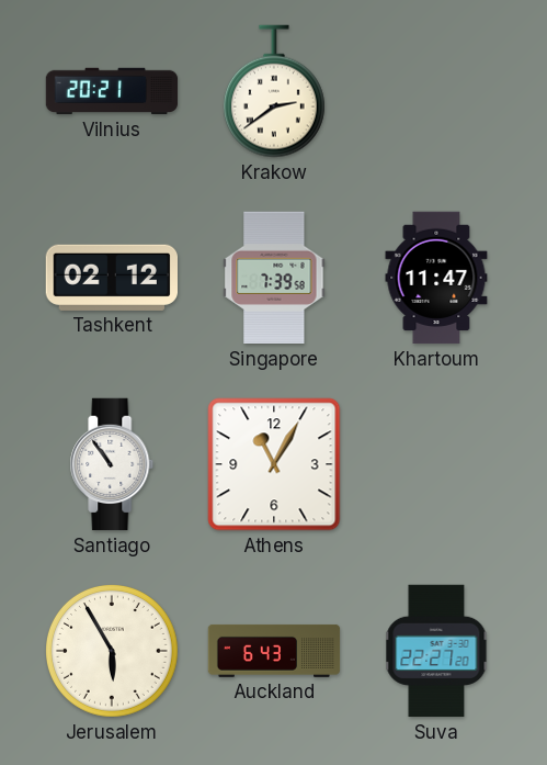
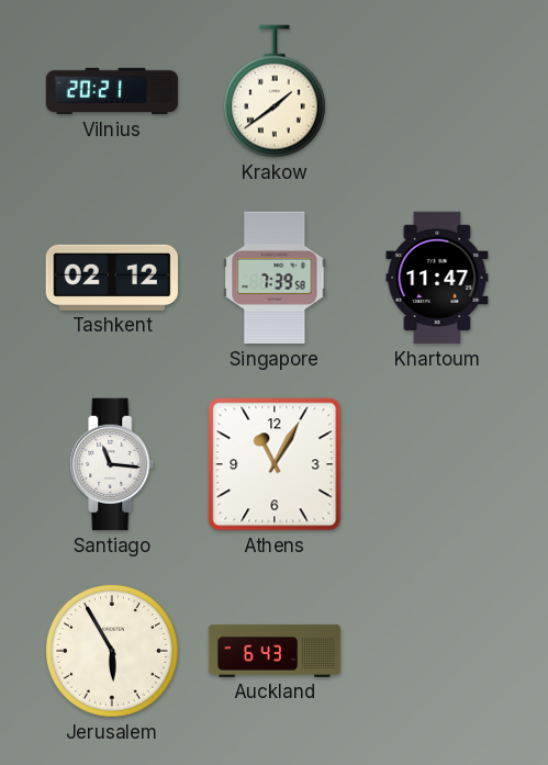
Krakow: 2:39 -> 1:39 (275, 91)
Santiago: 10:54 -> 11:16 (112, 464)
Suva: 22:27 -> none (436, 651)
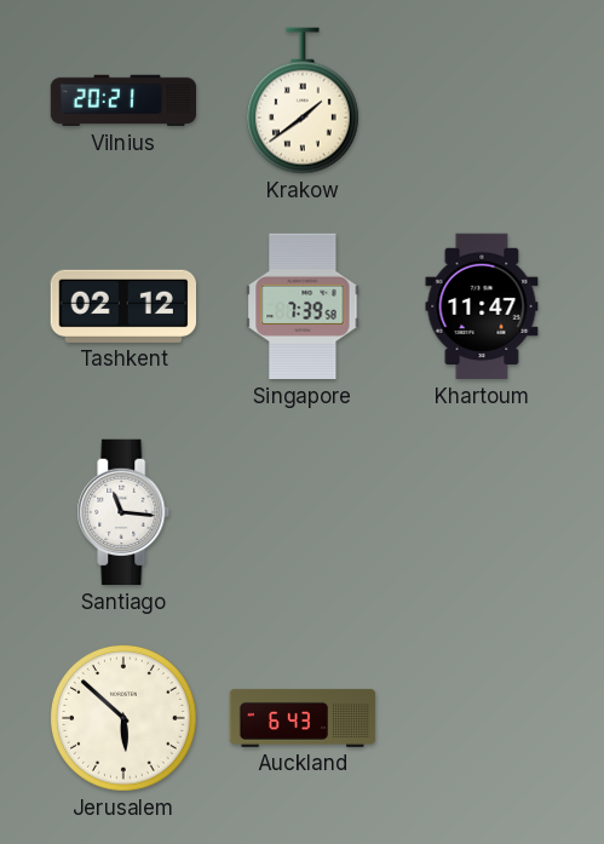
Athens: 11:05 -> none (275, 464)
Jerusalem: 5:55 -> 5:52 (125, 719)
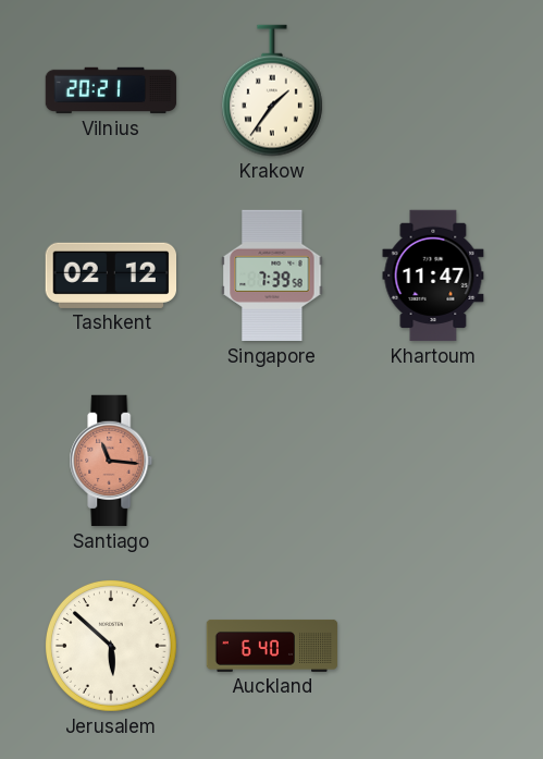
Krakow: 1:39 -> 1:36 (272, 90)
Santiago dial: white -> salmon (111, 461)
Auckland: 6:43 -> 6:40 (272, 646)
